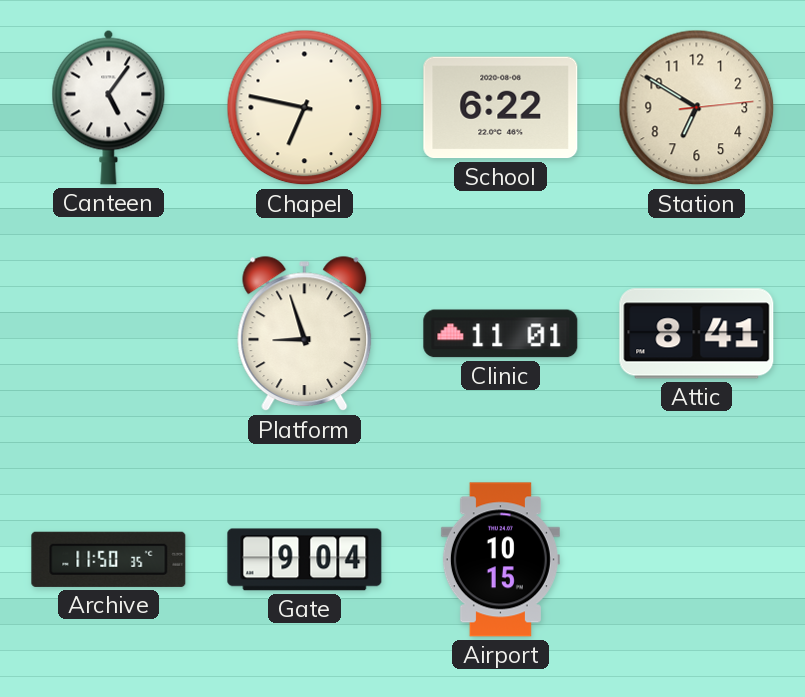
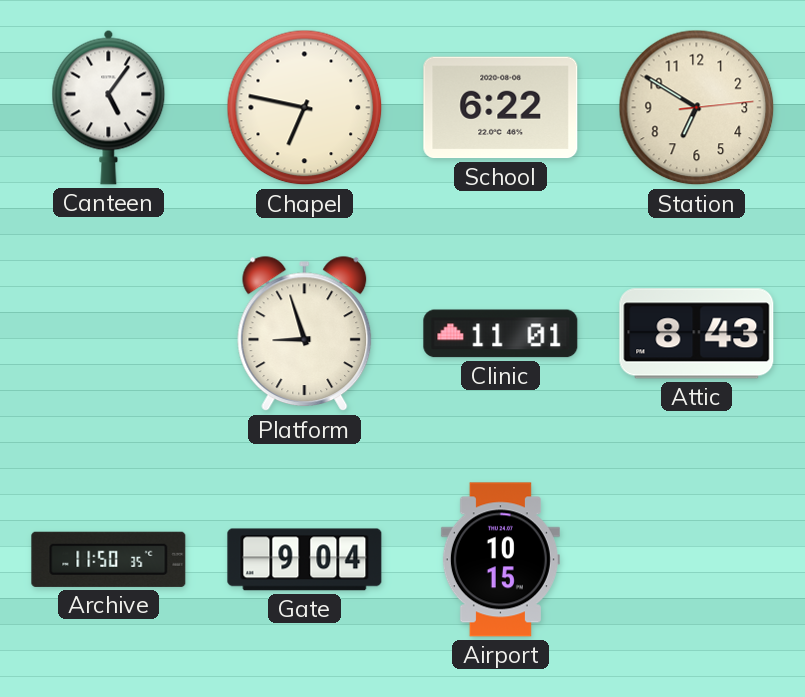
Attic: 8:41 -> 8:43 (697, 334)
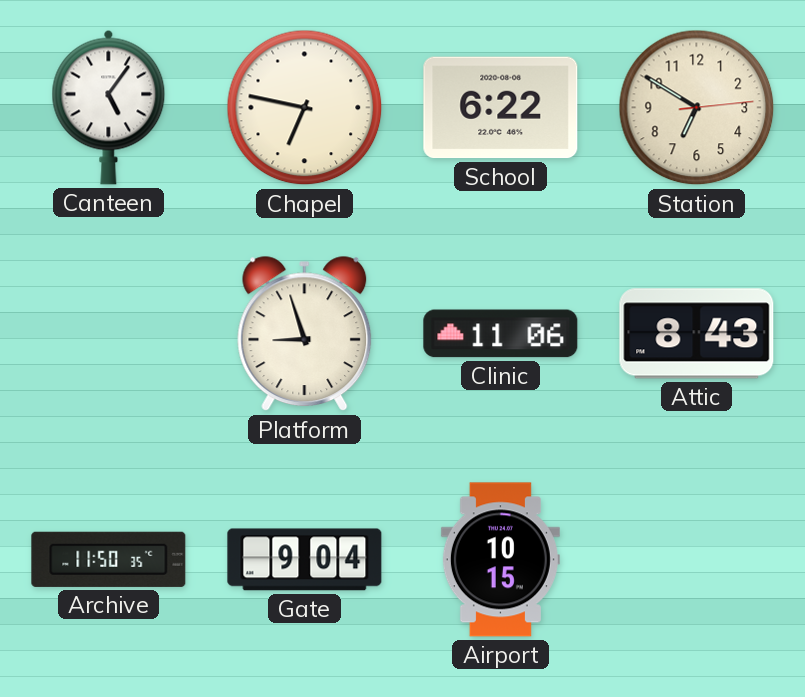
Clinic: 11:01 -> 11:06 (501, 334)
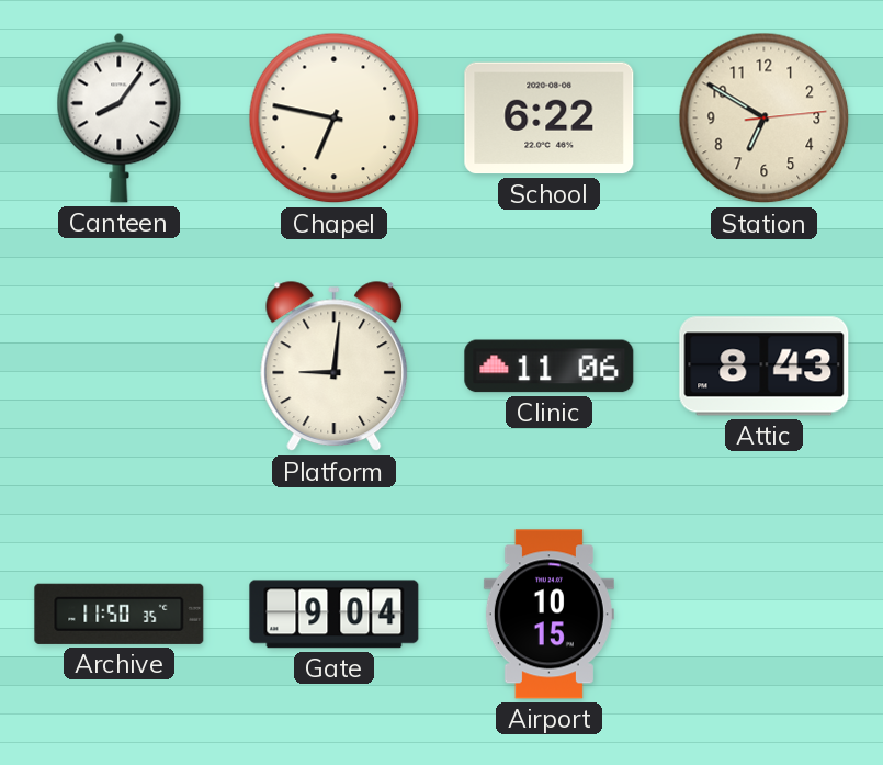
Canteen: 5:06 -> 8:06 (120, 117)
Platform: 8:57 -> 9:01 (335, 367)
